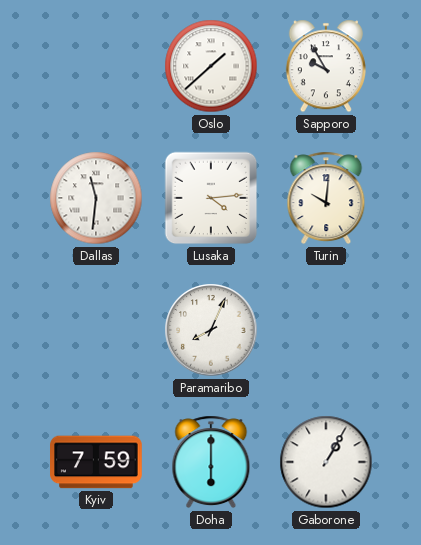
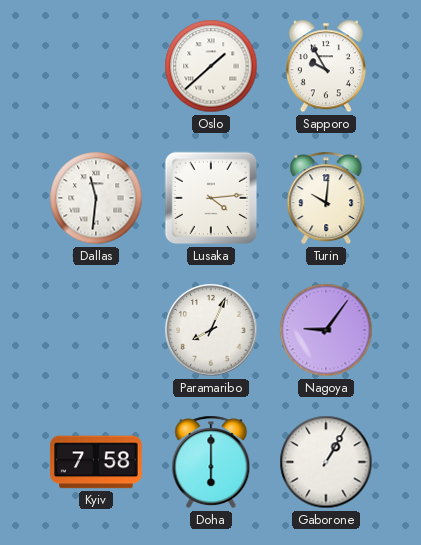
Nagoya: none -> 9:06 (326, 330)
Kyiv: 7:59 -> 7:58 (96, 462)
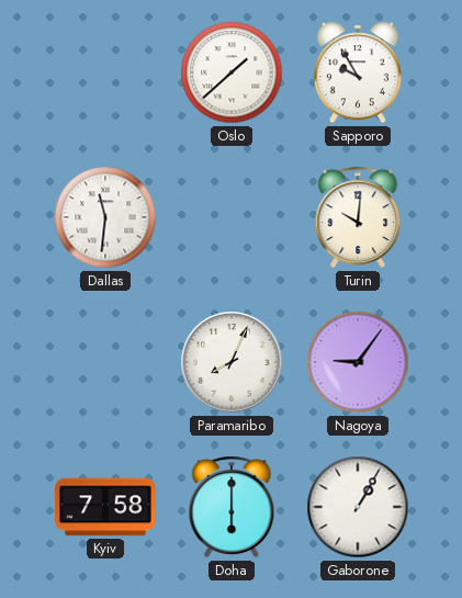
Lusaka: 4:14 -> none (211, 198)
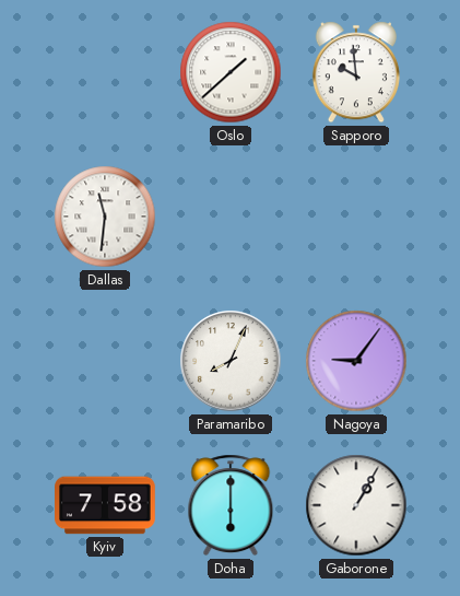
Sapporo: 9:55 -> 9:59 (356, 72)
Turin: 10:01 -> none (358, 217)
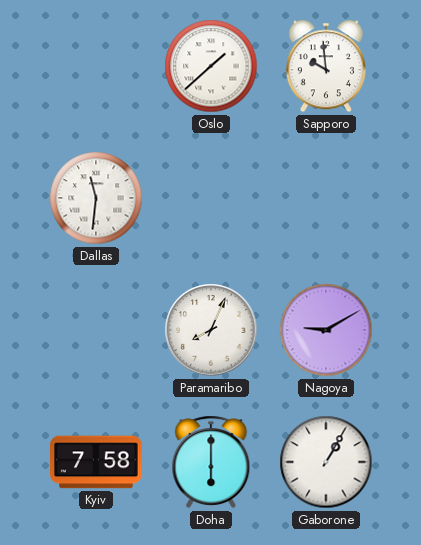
Nagoya: 9:06 -> 9:10 (326, 330)
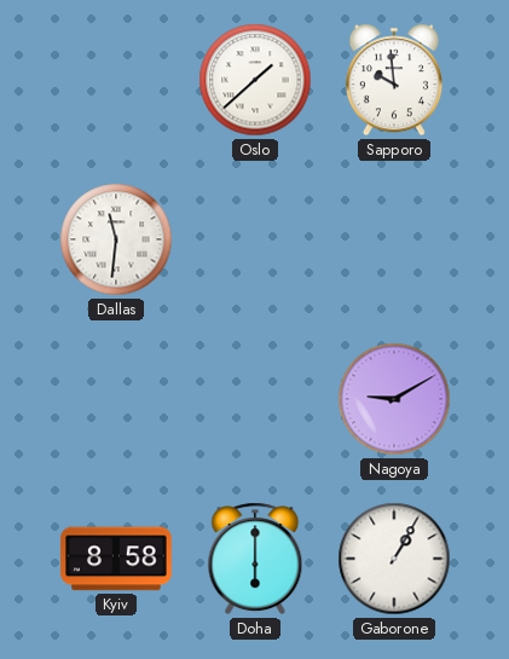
Paramaribo: 8:04 -> none (211, 330)
Kyiv: 7:58 -> 8:58 (116, 559)
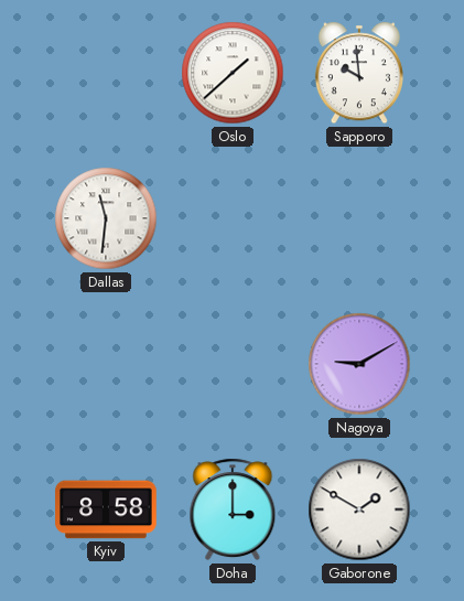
Doha: 6:00 -> 3:00 (233, 509)
Gaborone: 1:05 -> 1:50 (359, 509)
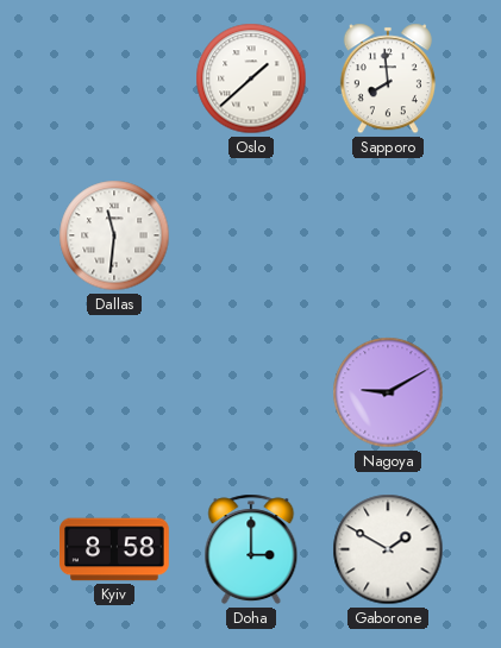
Sapporo: 9:59 -> 7:59 (388, 78)
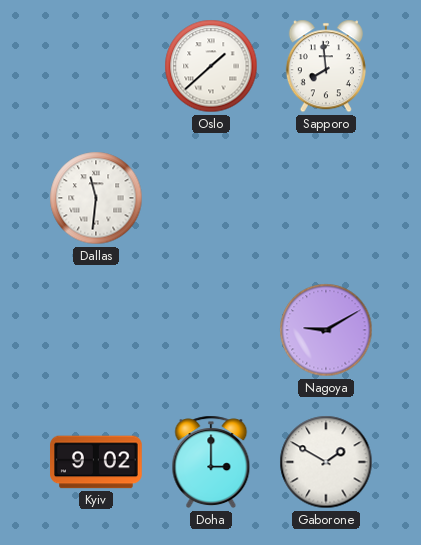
Kyiv: 8:58 -> 9:02 (96, 462)
